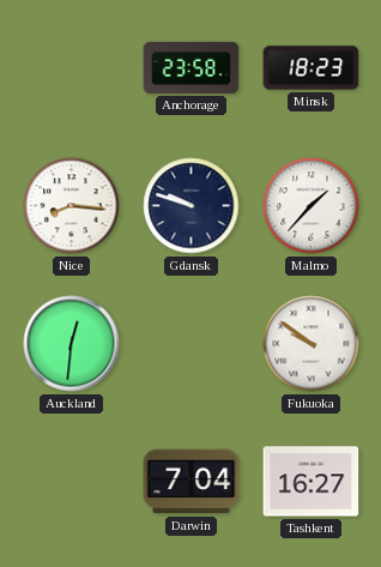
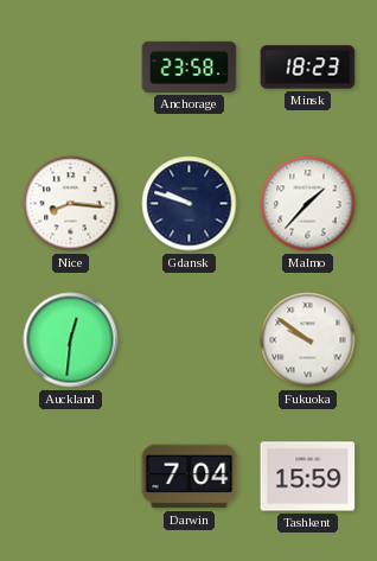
Tashkent: 16:27 -> 15:59 (308, 477)
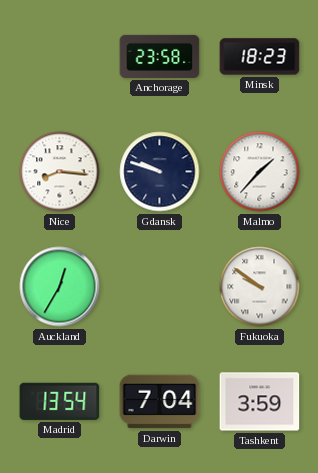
Auckland: 12:31 -> 12:35 (60, 287)
Madrid: none -> 13:54 (60, 401)
Tashkent: 15:59 -> 3:59 (260, 402)
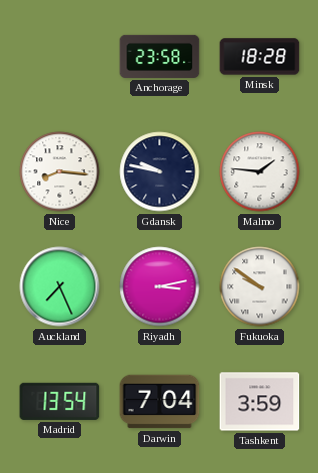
Minsk: 18:23 -> 18:28 (260, 57)
Gdansk: 9:48 -> 9:47 (160, 172)
Malmo: 1:37 -> 1:46 (260, 172)
Auckland: 12:35 -> 7:26 (60, 287)
Riyadh: none -> 3:13 (160, 287)
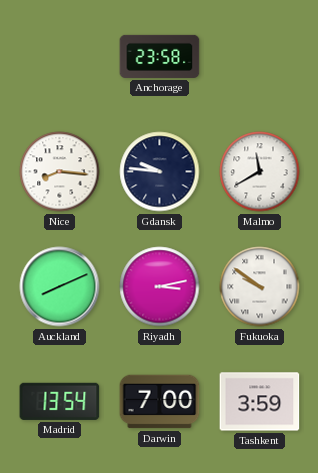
Minsk: 18:28 -> none (260, 57)
Gdansk: 9:47 -> 9:46 (160, 172)
Malmo: 1:46 -> 11:40 (260, 172)
Auckland: 7:26 -> 8:11 (60, 287)
Darwin: 7:04 -> 7:00 (160, 402)
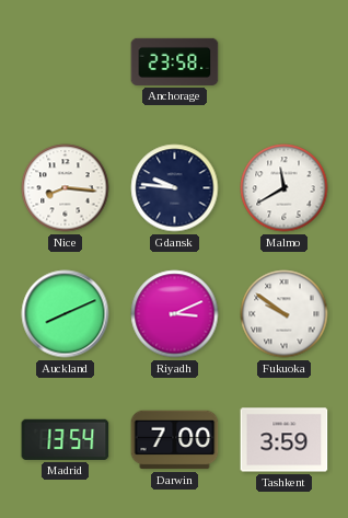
Riyadh: 3:13 -> 3:11 (175, 314)
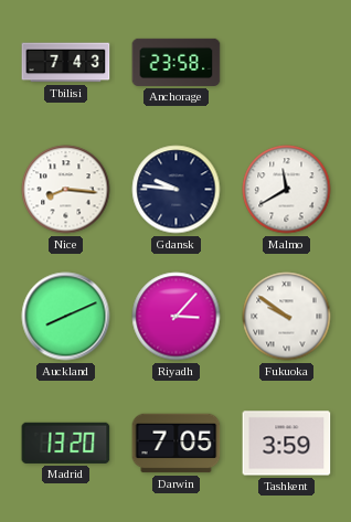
Tbilisi: none -> 7:43 (66, 63)
Riyadh: 3:11 -> 3:07 (177, 317)
Madrid: 13:54 -> 13:20 (66, 443)
Darwin: 7:00 -> 7:05 (177, 444)
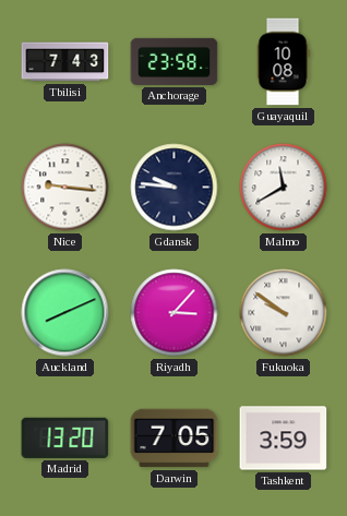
Guayaquil: none -> 10:08 (283, 62)
Nice: 8:16 -> 9:16 (65, 188)
